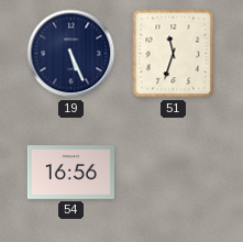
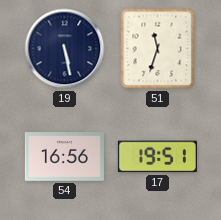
19: 5:26 -> 5:28 (65, 49)
17: none -> 19:51 (157, 157)
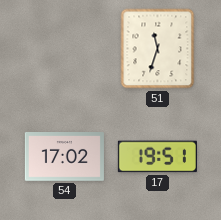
19: 5:28 -> none (65, 49)
54: 16:56 -> 17:02 (64, 157)
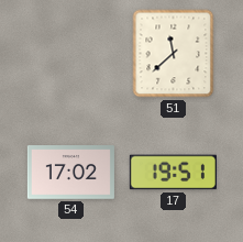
51: 11:33 -> 11:38 (174, 54)
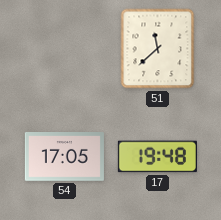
54: 17:02 -> 17:05 (64, 157)
17: 19:51 -> 19:48 (157, 157)
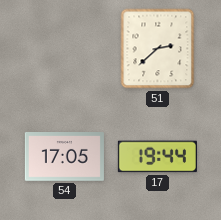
51: 11:38 -> 2:38 (158, 49)
17: 19:48 -> 19:44 (157, 157)
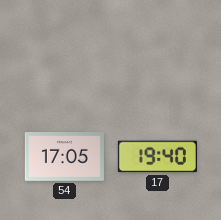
51: 2:38 -> none (158, 49)
17: 19:44 -> 19:40 (157, 157)
